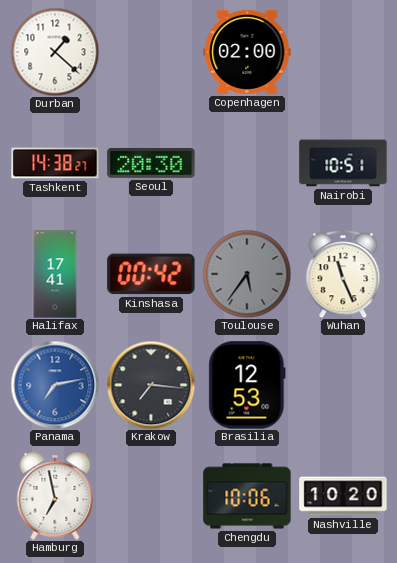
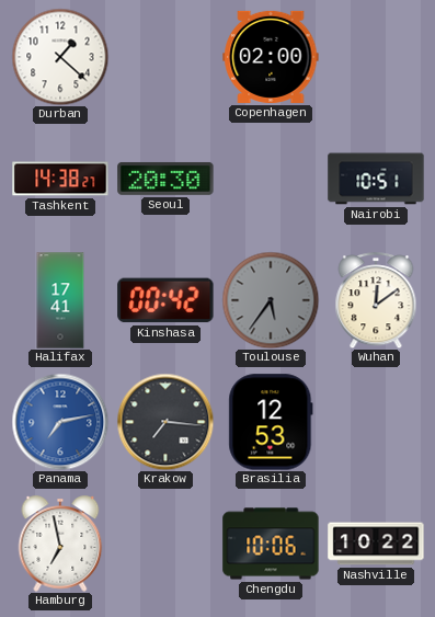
Wuhan: 11:26 -> 12:09 (376, 300)
Nashville: 10:20 -> 10:22 (376, 544)
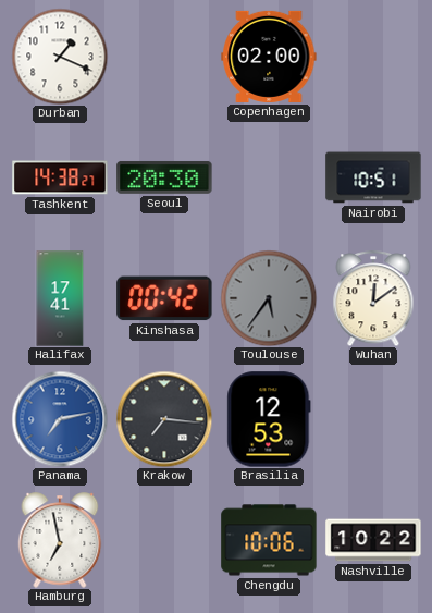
Durban: 1:22 -> 1:19 (60, 57)
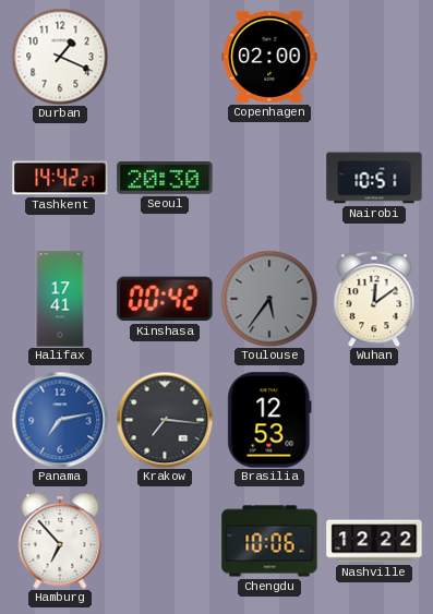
Tashkent: 14:38 -> 14:42 (60, 178)
Hamburg: 6:58 -> 6:53 (60, 541)
Nashville: 10:22 -> 12:22 (374, 541)
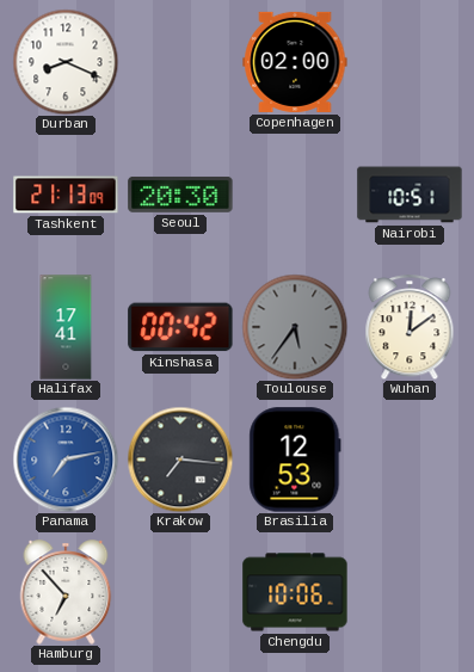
Durban: 1:19 -> 8:19 (66, 62)
Tashkent: 14:42 -> 21:13 (66, 195)
Nashville: 12:22 -> none (374, 541)
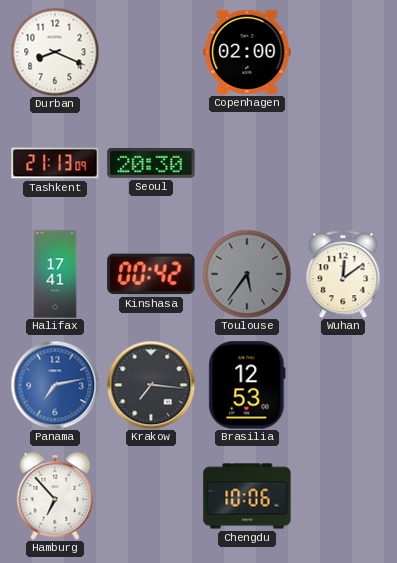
Nairobi: 10:51 -> none (410, 195)
